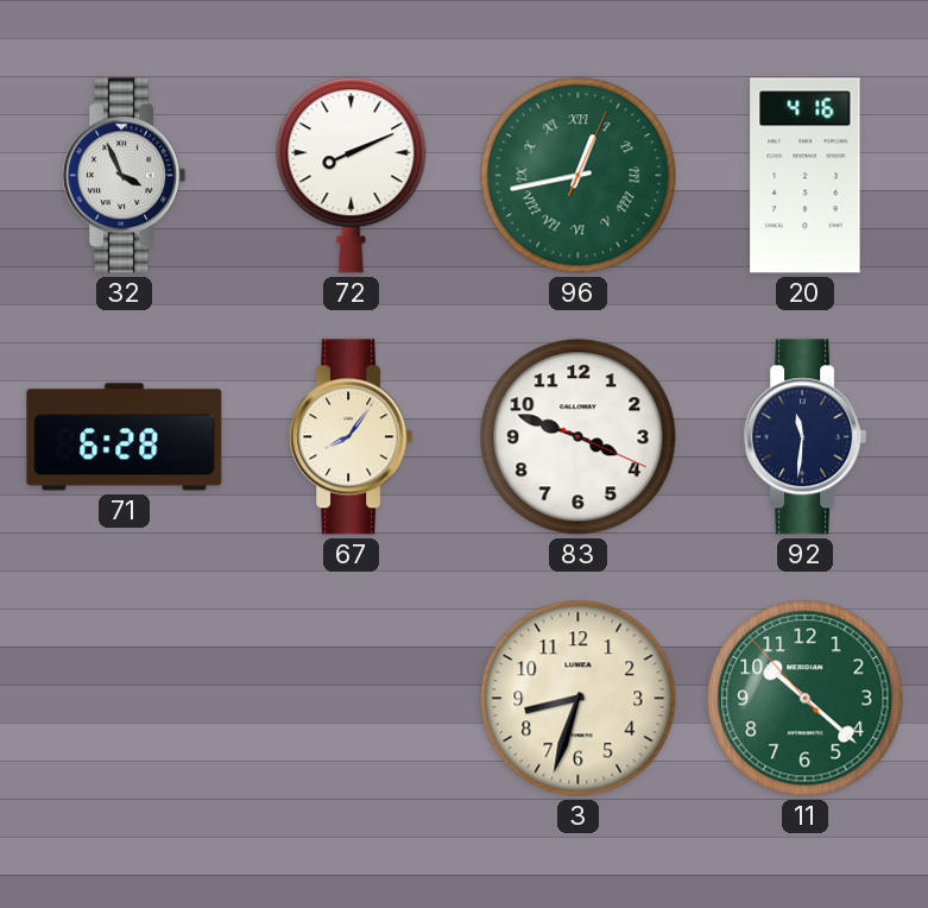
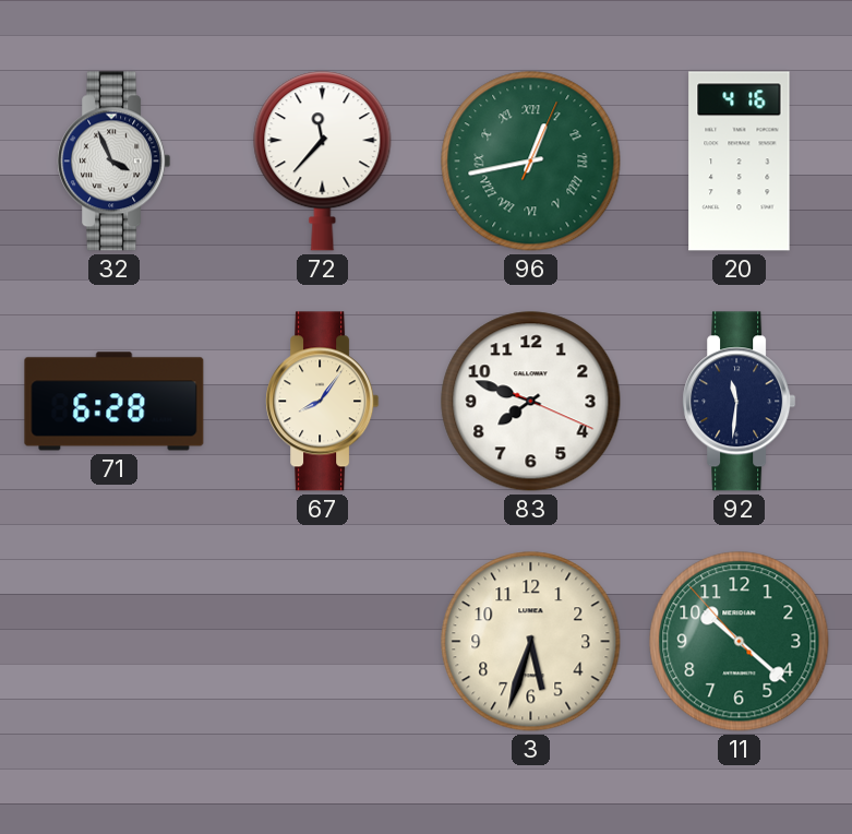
72: 8:11 -> 11:37 (323, 162)
83: 3:48 -> 7:48 (531, 402)
3: 8:33 -> 5:33 (531, 642)
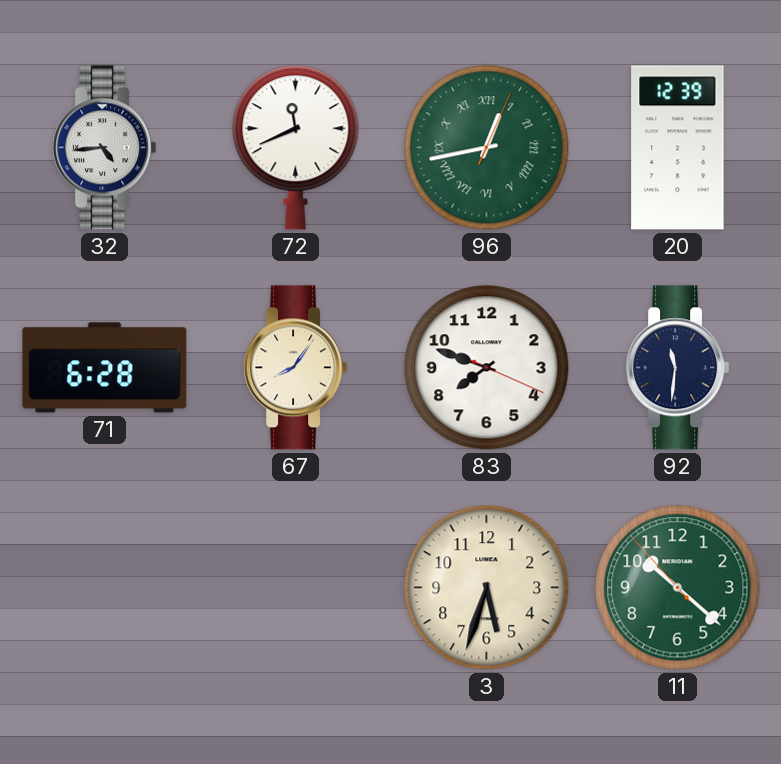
32: 3:56 -> 4:44 (105, 148)
72: 11:37 -> 11:41 (296, 148)
20: 4:16 -> 12:39 (678, 148)
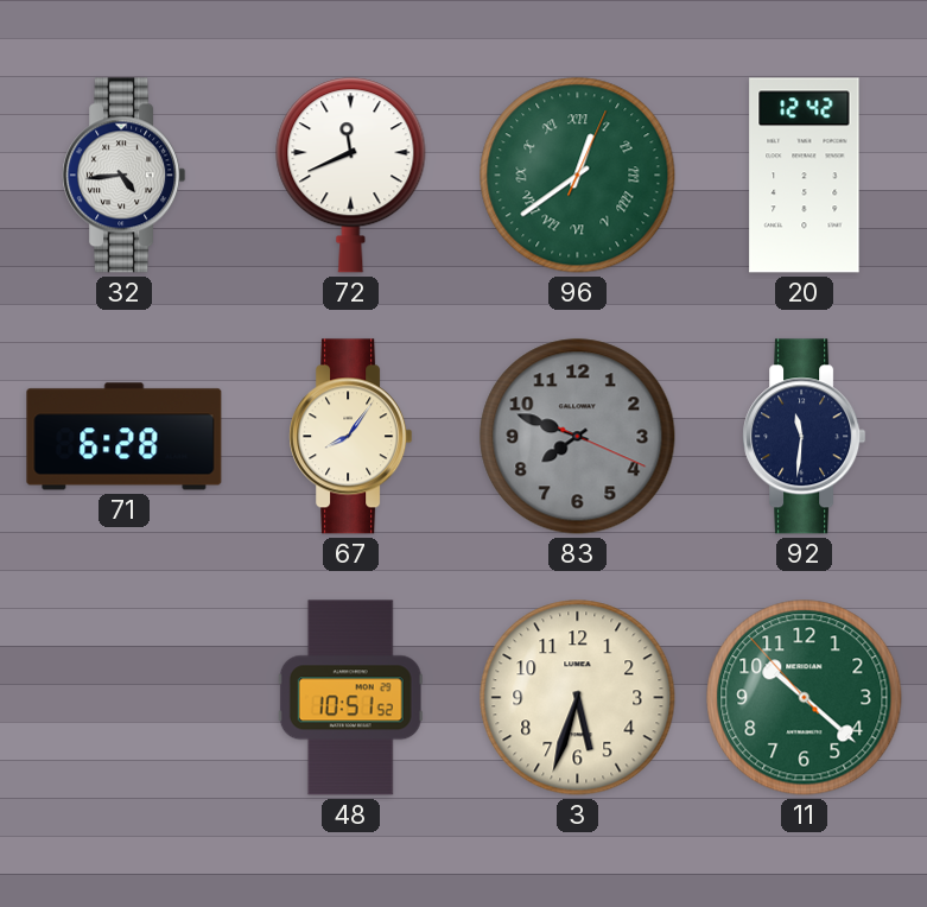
96: 12:43 -> 12:39 (578, 176)
20: 12:39 -> 12:42 (805, 176)
83 dial: white -> grey (578, 437)
48: none -> 10:51 (350, 698)
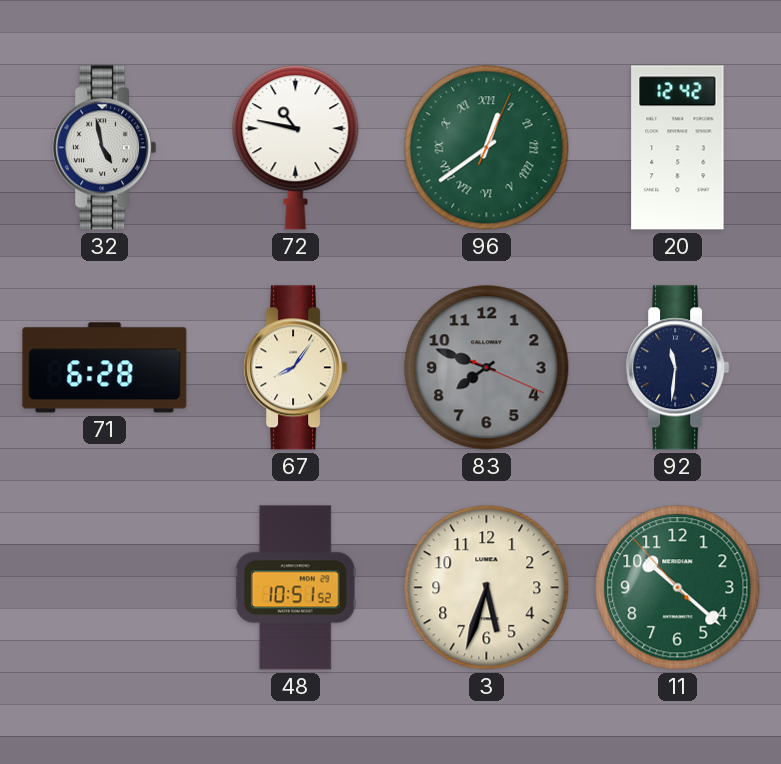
32: 4:44 -> 4:58 (105, 148)
72: 11:41 -> 10:47 (296, 148)
